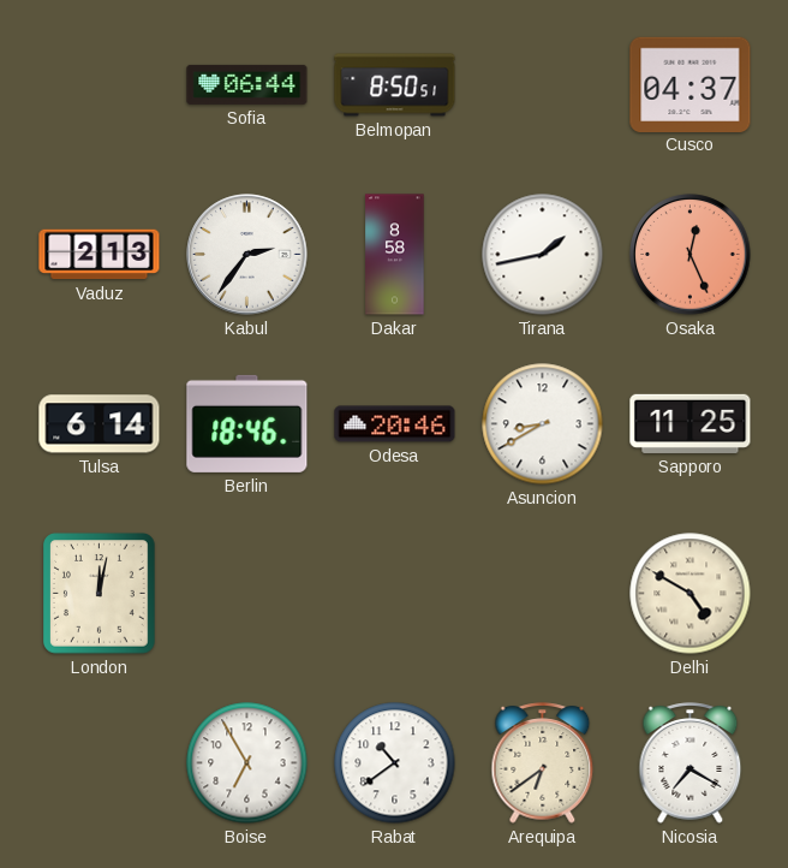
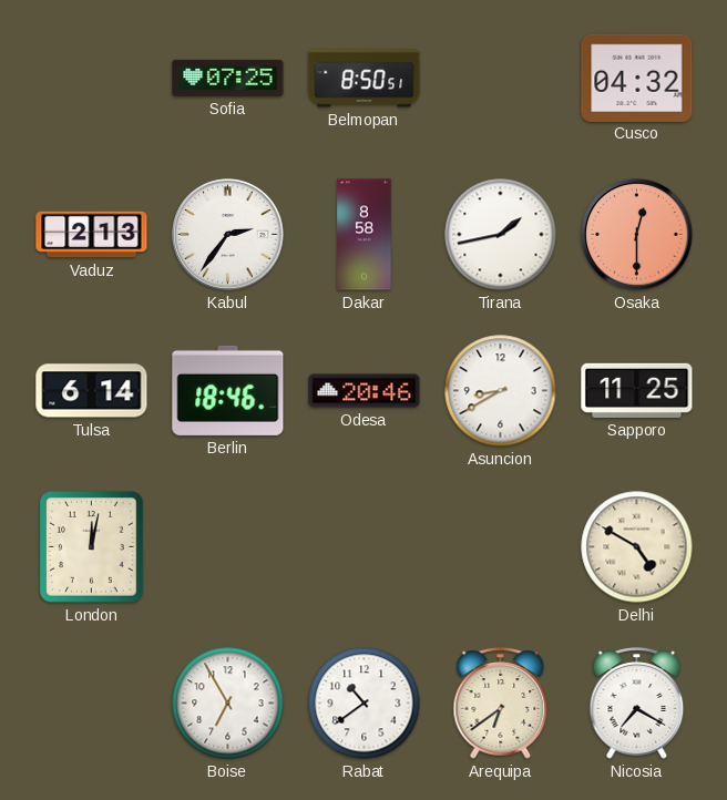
Sofia: 06:44 -> 07:25 (228, 78)
Cusco: 04:37 -> 04:32 (637, 78)
Osaka: 12:26 -> 12:30 (637, 235)
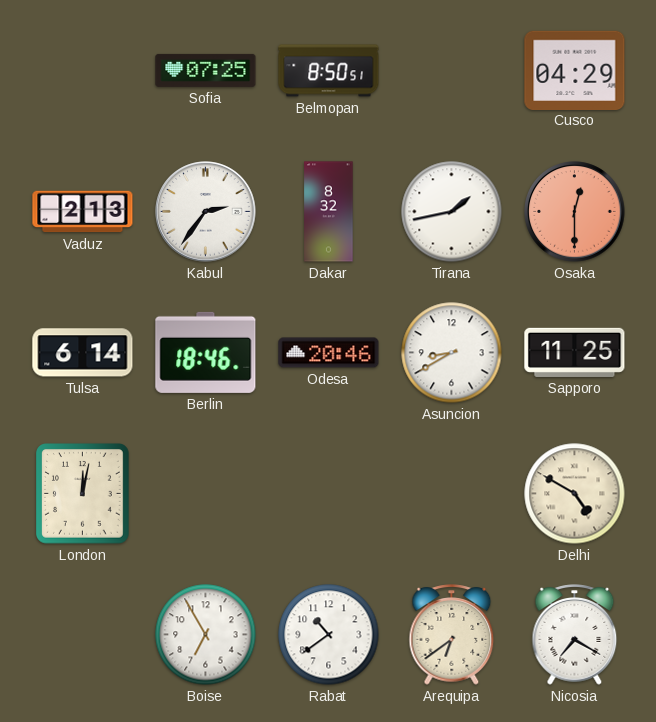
Cusco: 04:32 -> 04:29 (575, 70)
Dakar: 8:58 -> 8:32 (329, 212)
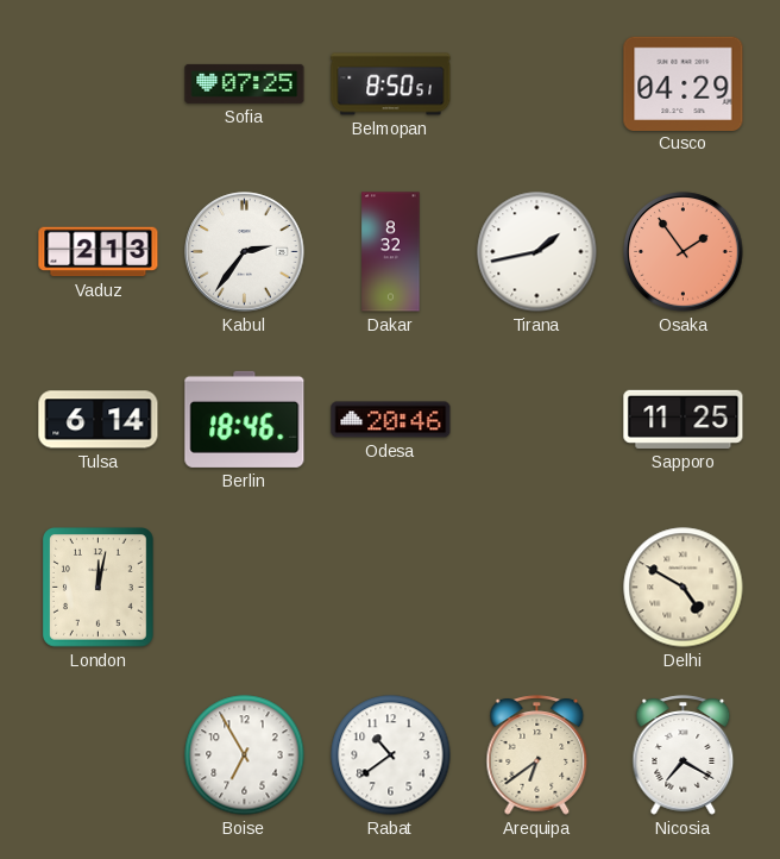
Osaka: 12:30 -> 1:54 (684, 252)
Asuncion: 8:40 -> none (452, 353)
